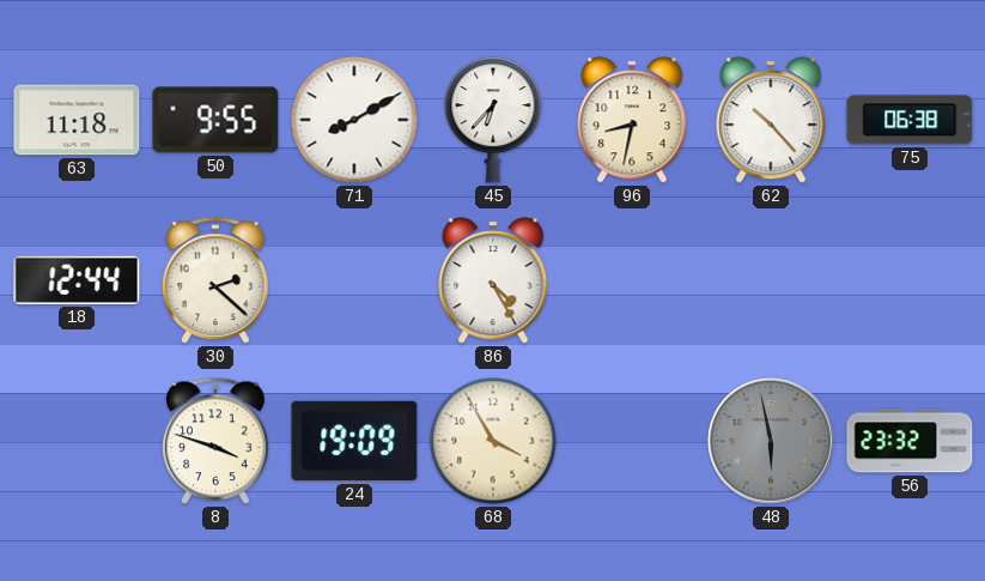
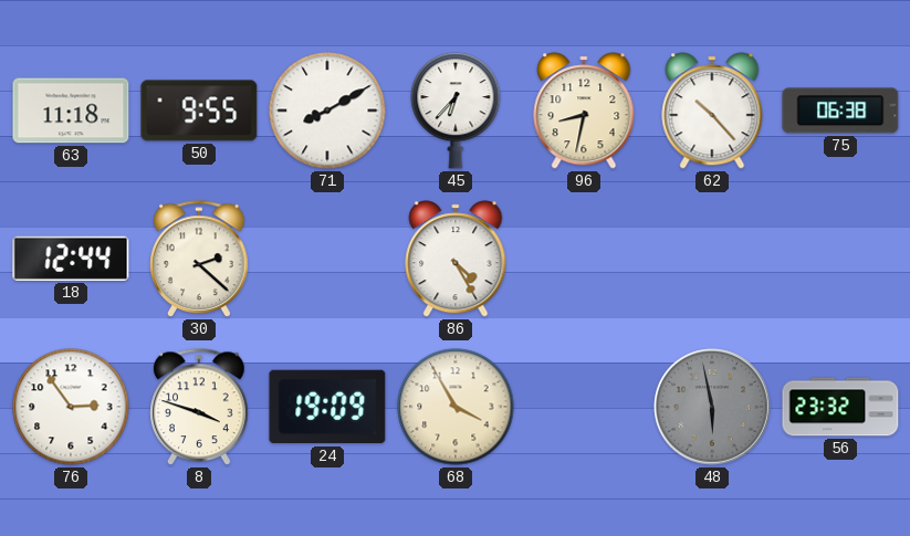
76: none -> 2:54 (71, 407)
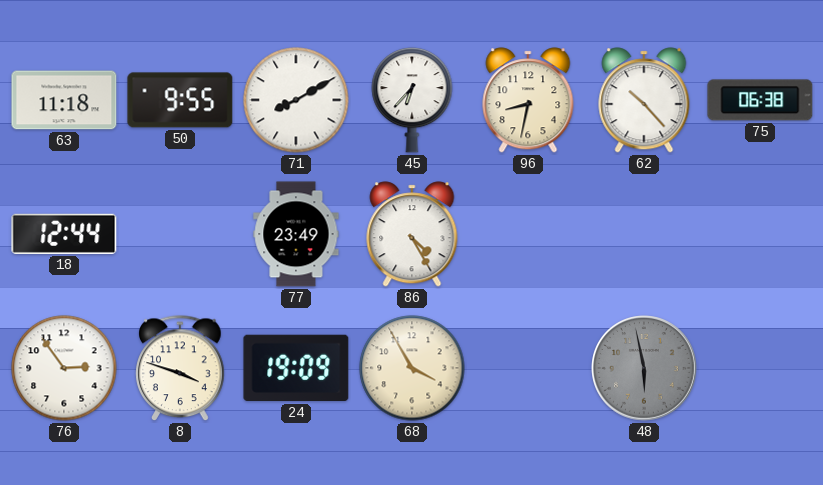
30: 2:22 -> none (199, 260)
77: none -> 23:49 (296, 234)
56: 23:32 -> none (840, 407)
